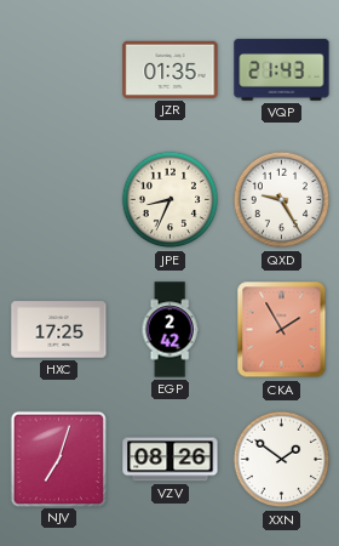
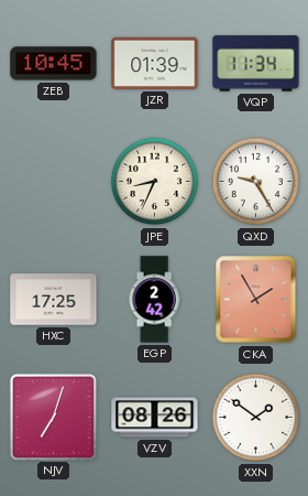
ZEB: none -> 10:45 (54, 64)
JZR: 01:35 -> 01:39 (155, 63)
VQP: 21:43 -> 11:34 (256, 64)
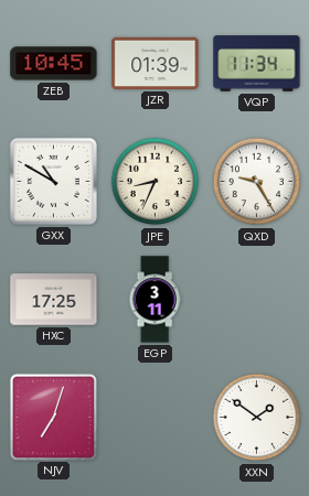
GXX: none -> 10:50 (53, 181)
EGP: 2:42 -> 3:11 (154, 300)
CKA: 1:55 -> none (256, 300)
VZV: 08:26 -> none (155, 418)
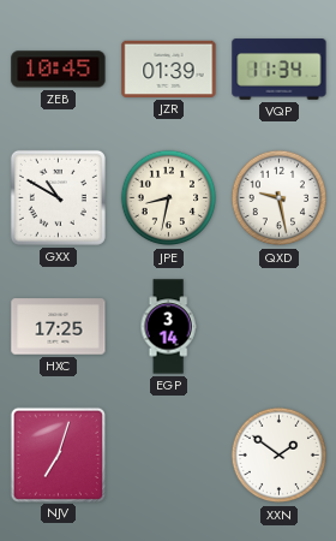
JPE: 8:34 -> 8:32 (169, 198)
QXD: 9:25 -> 9:28 (280, 198)
EGP: 3:11 -> 3:14 (168, 327)
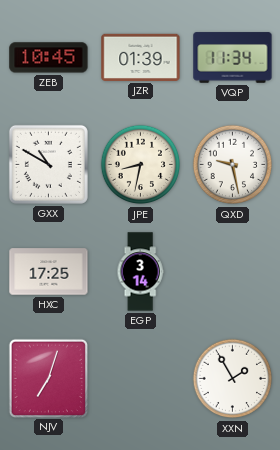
XXN: 1:51 -> 1:55 (233, 379)
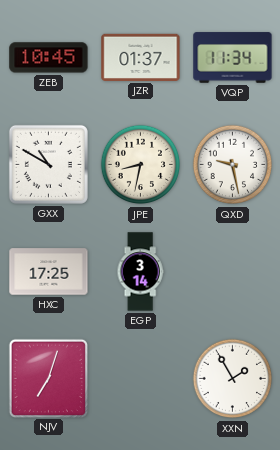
JZR: 01:39 -> 01:37 (141, 57)
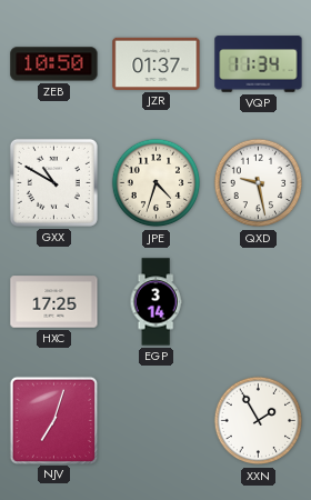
ZEB: 10:45 -> 10:50 (54, 64)
JPE: 8:32 -> 4:33 (157, 183)
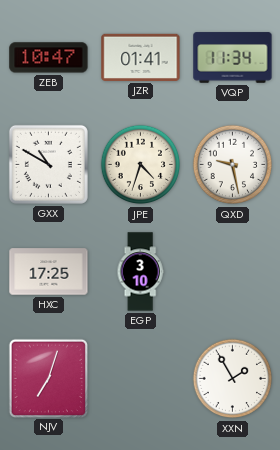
ZEB: 10:50 -> 10:47 (49, 58)
JZR: 01:37 -> 01:41 (141, 57)
EGP: 3:14 -> 3:10 (140, 272)
